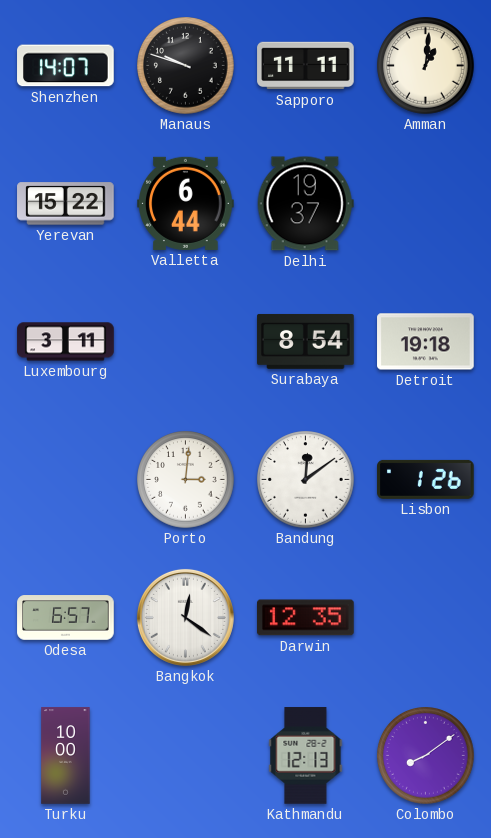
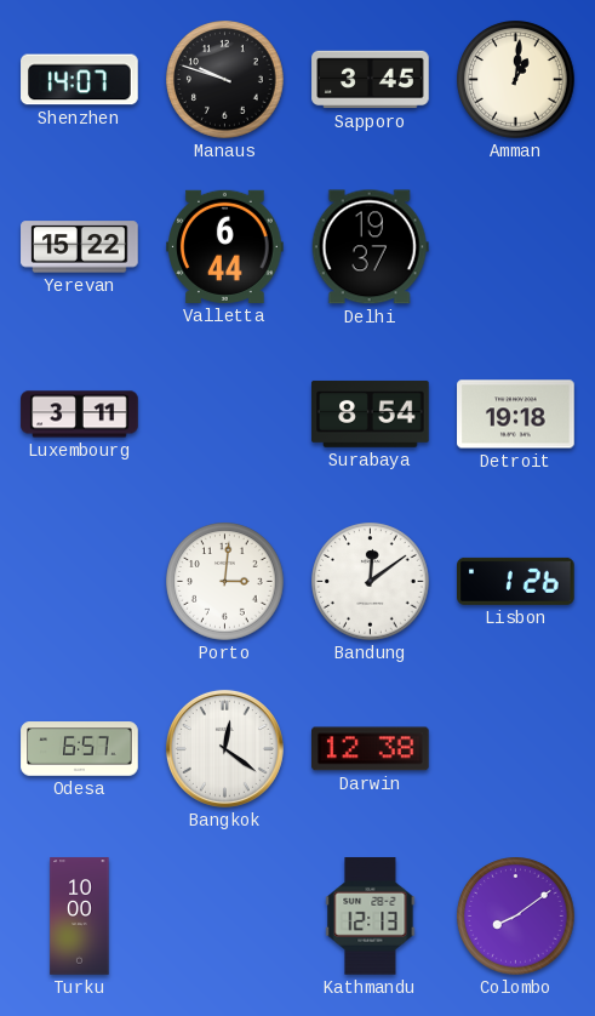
Sapporo: 11:11 -> 3:45 (371, 80)
Darwin: 12:35 -> 12:38 (371, 749)
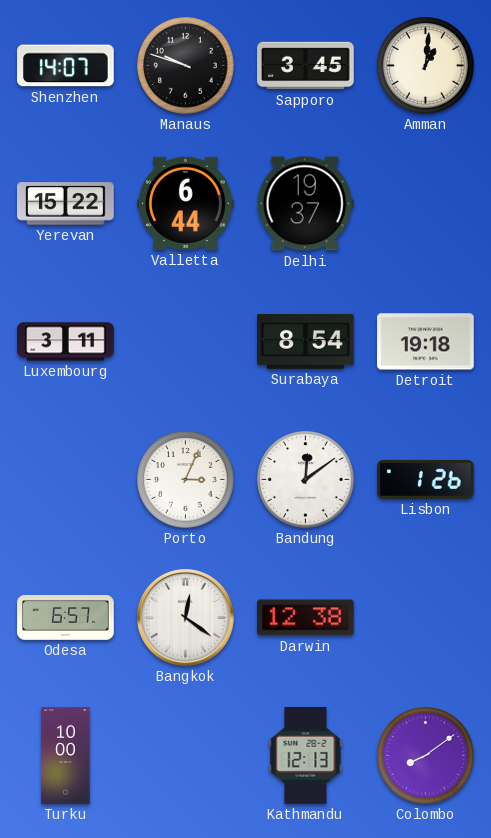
Porto: 3:01 -> 3:04 (186, 480)
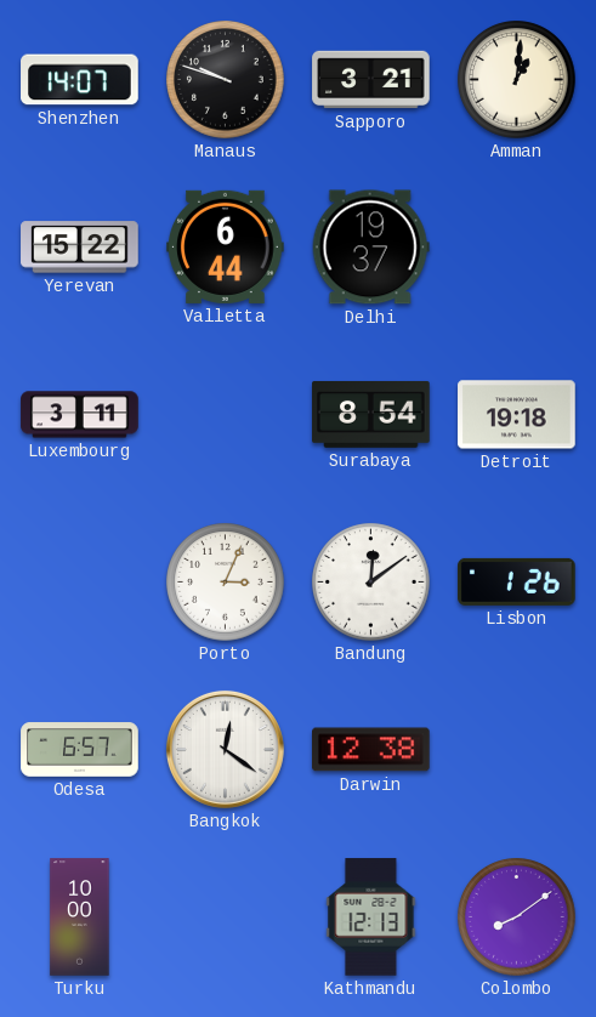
Sapporo: 3:45 -> 3:21 (371, 80)
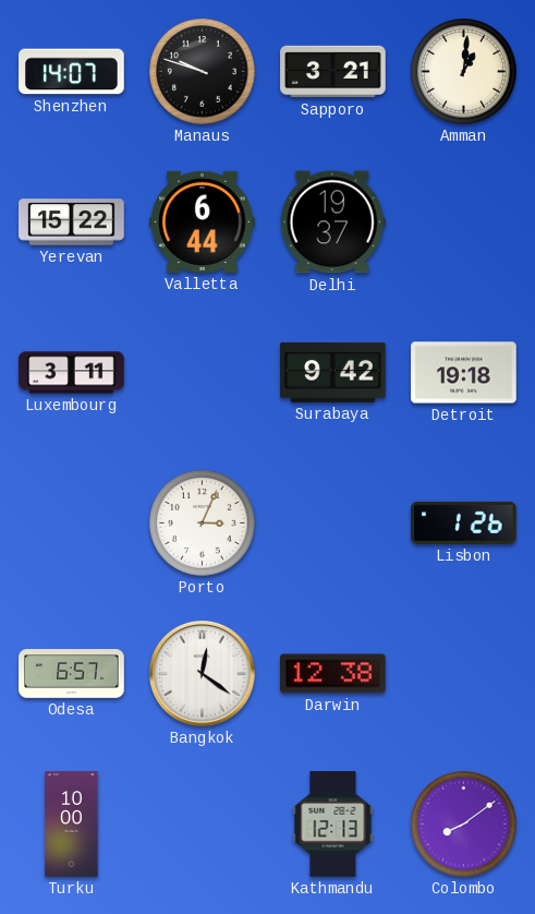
Surabaya: 8:54 -> 9:42 (333, 372)
Bandung: 12:09 -> none (371, 583)
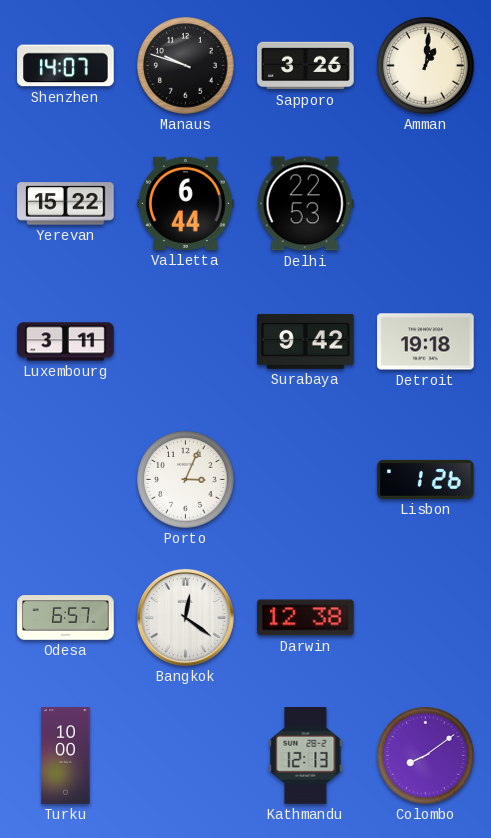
Sapporo: 3:21 -> 3:26 (306, 66)
Delhi: 19:37 -> 22:53 (305, 204)
